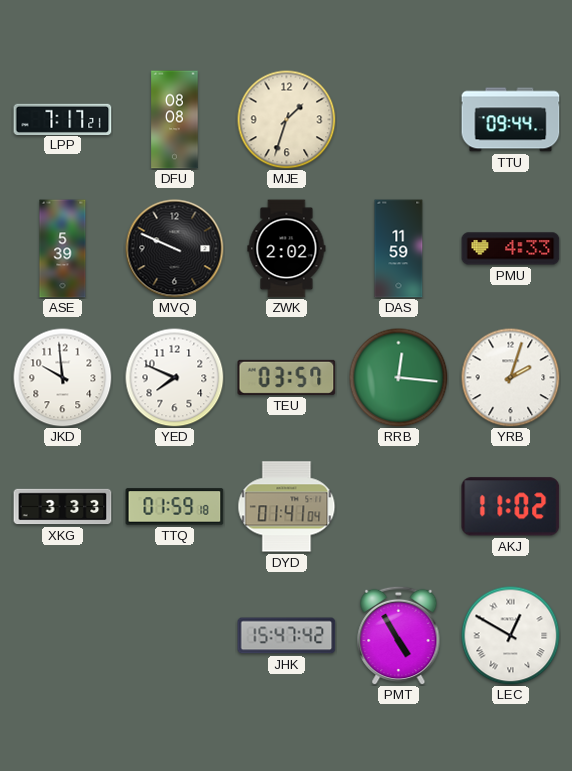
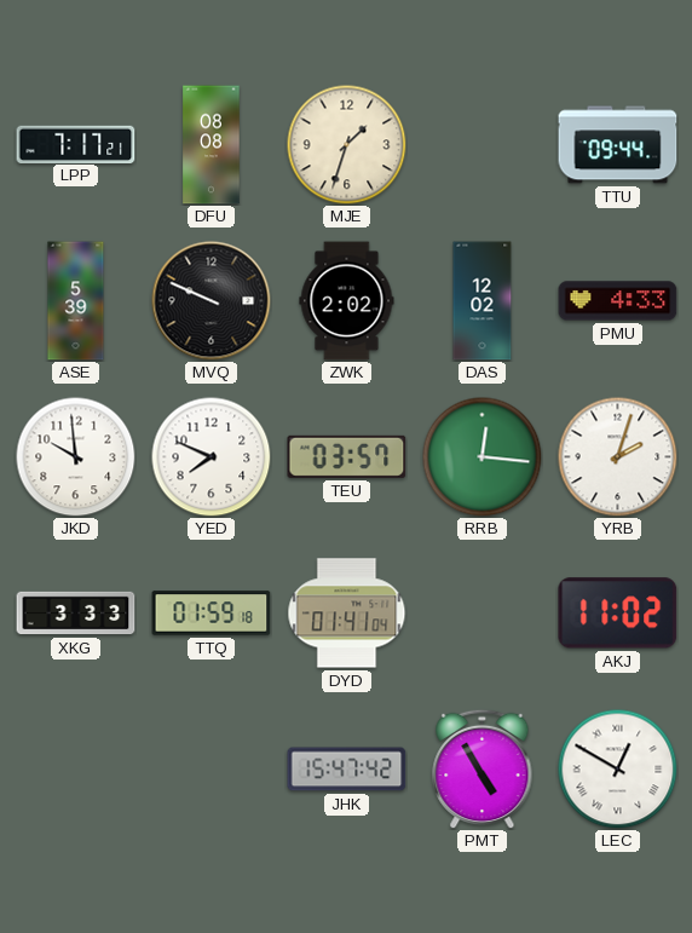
DAS: 11:59 -> 12:02 (483, 301)
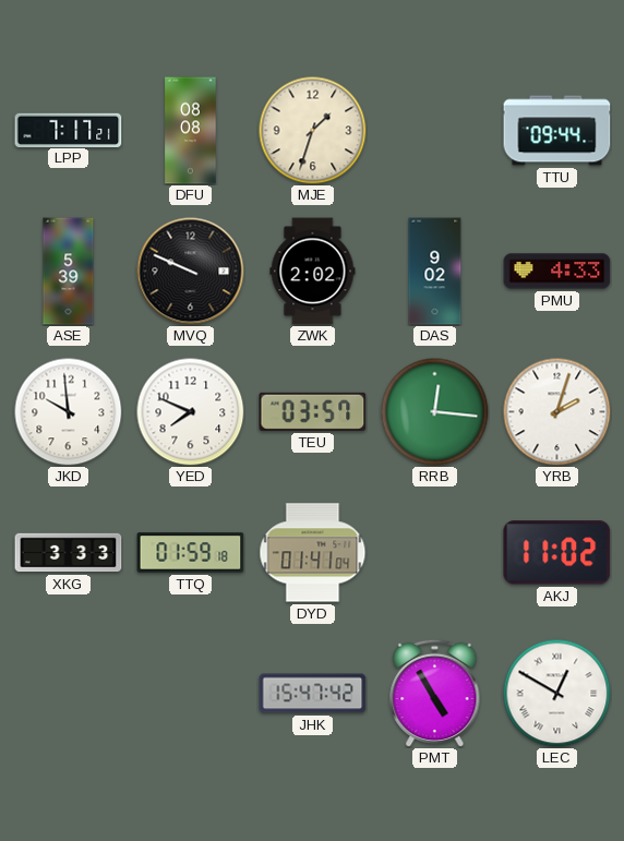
DAS: 12:02 -> 9:02 (435, 272)
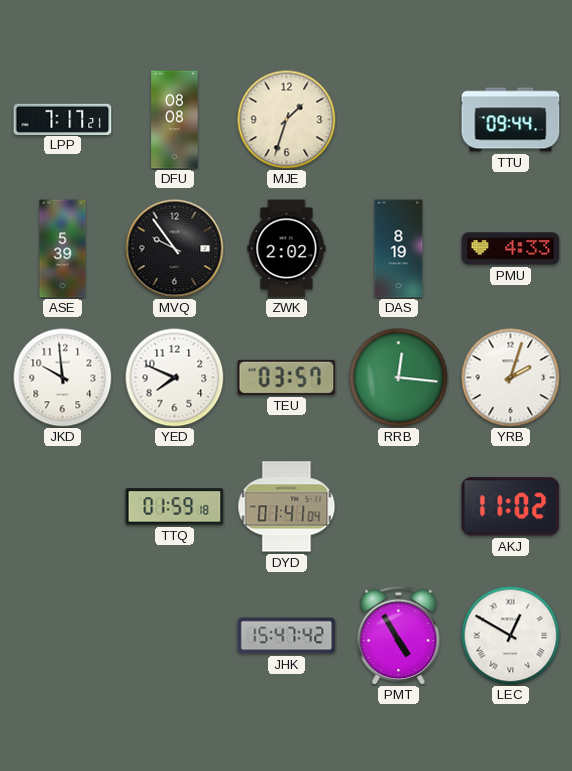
MVQ: 9:49 -> 9:54 (175, 249)
DAS: 9:02 -> 8:19 (399, 249)
XKG: 3:33 -> none (69, 553)
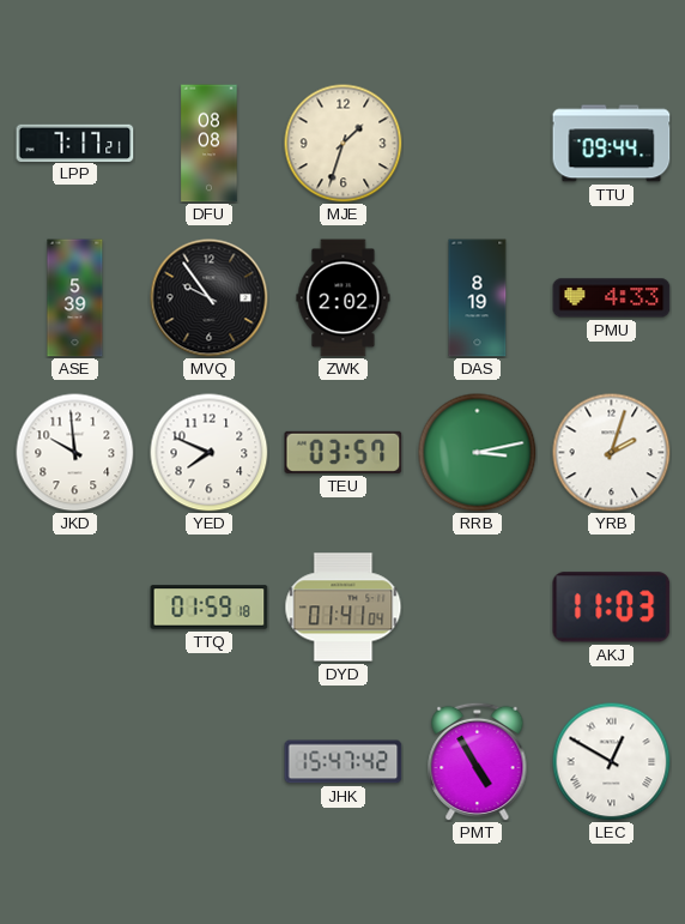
RRB: 12:16 -> 3:13 (478, 453)
AKJ: 11:02 -> 11:03 (612, 608)
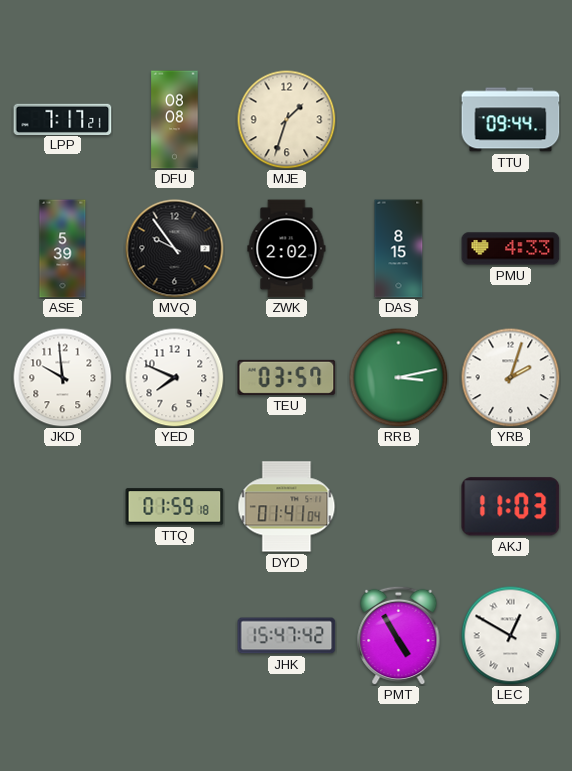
DAS: 8:19 -> 8:15 (399, 249)
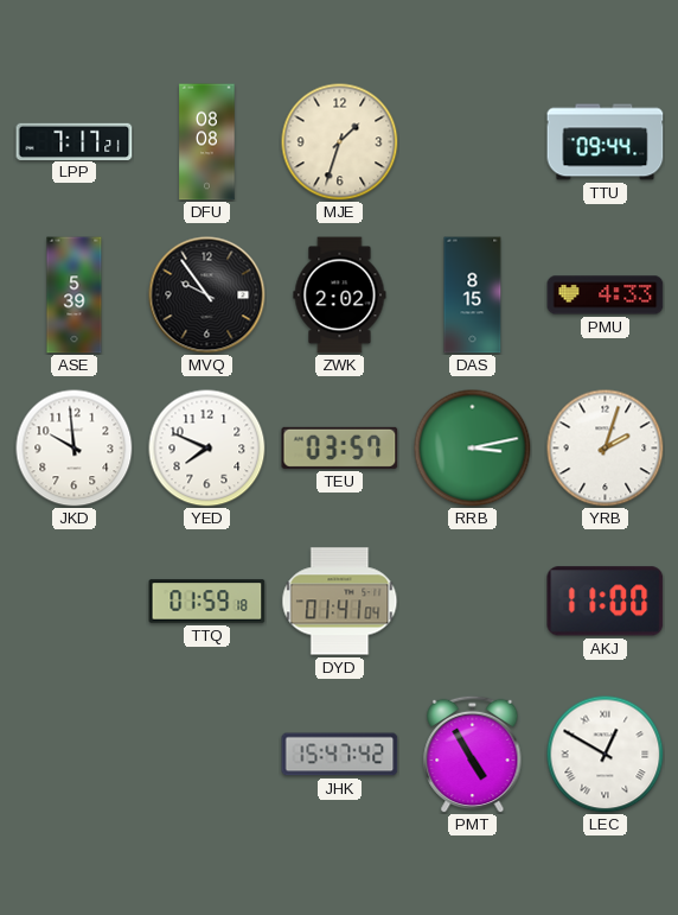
AKJ: 11:03 -> 11:00 (606, 602)
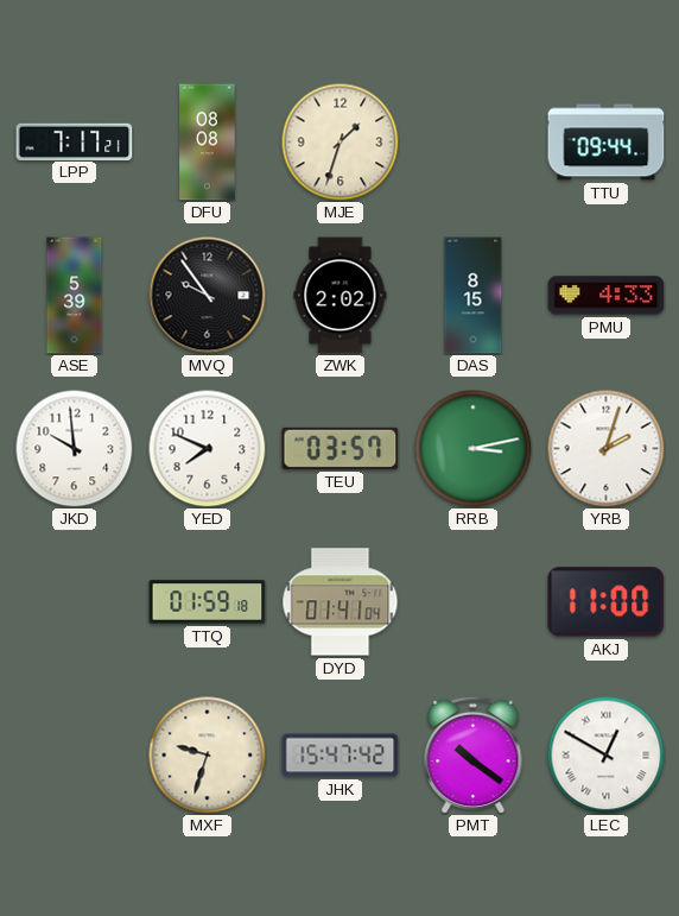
MXF: none -> 9:33 (208, 756)
PMT: 4:55 -> 10:21 (474, 754)
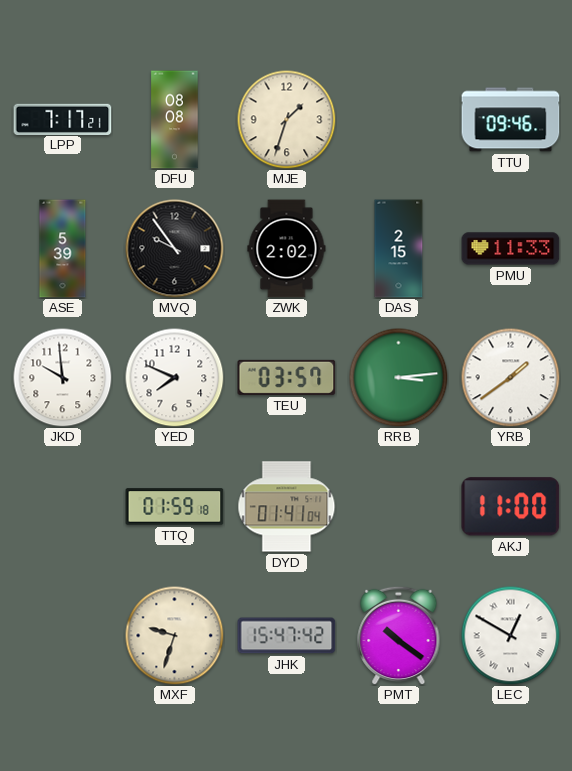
TTU: 09:44 -> 09:46 (511, 120)
DAS: 8:15 -> 2:15 (399, 249)
PMU: 4:33 -> 11:33 (511, 249)
RRB: 3:13 -> 3:14 (399, 378)
YRB: 2:03 -> 1:39 (511, 378)
